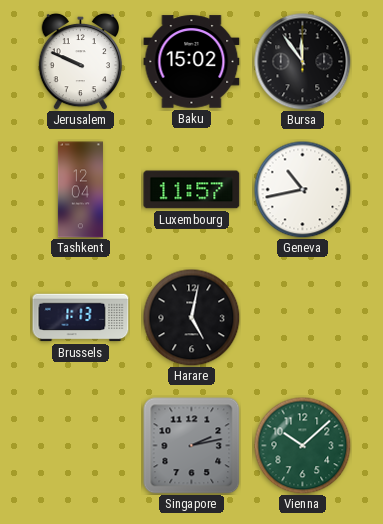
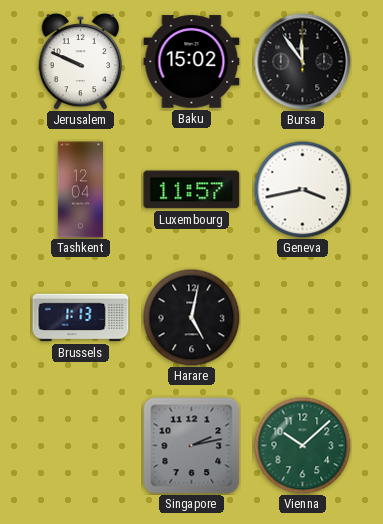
Geneva: 10:43 -> 3:43 (302, 189)
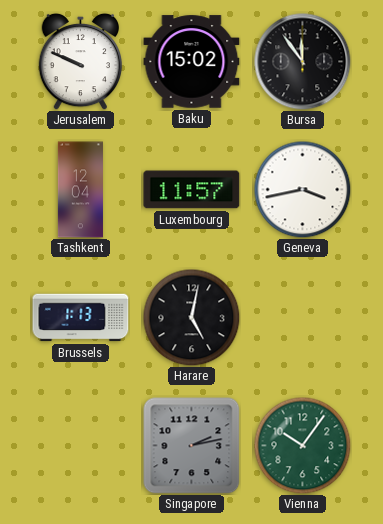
Vienna: 10:08 -> 10:06 (302, 445)
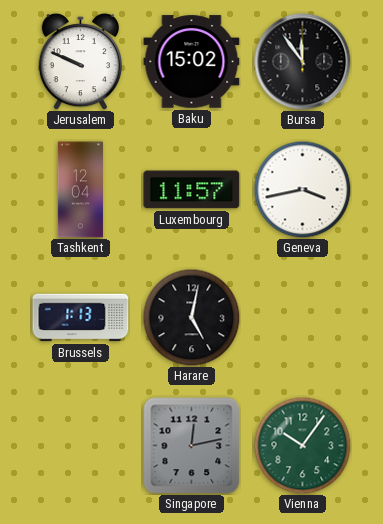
Singapore: 2:13 -> 12:13 (192, 446)
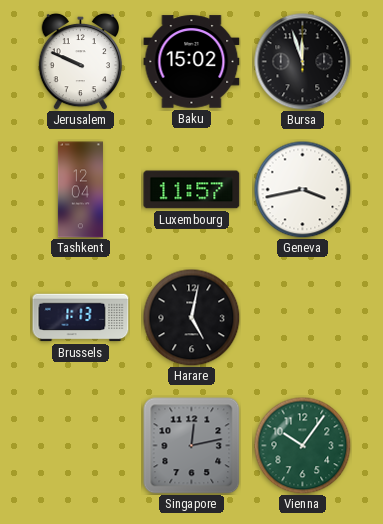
Bursa: 11:54 -> 11:57 (303, 62)
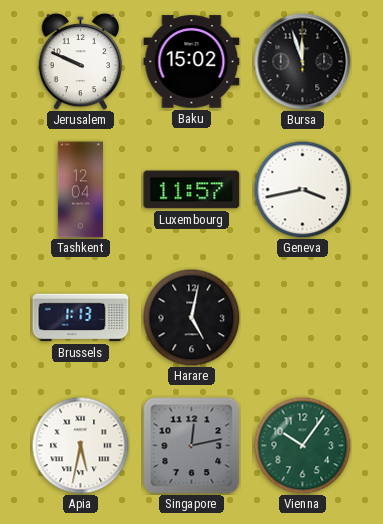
Apia: none -> 5:32 (80, 445)
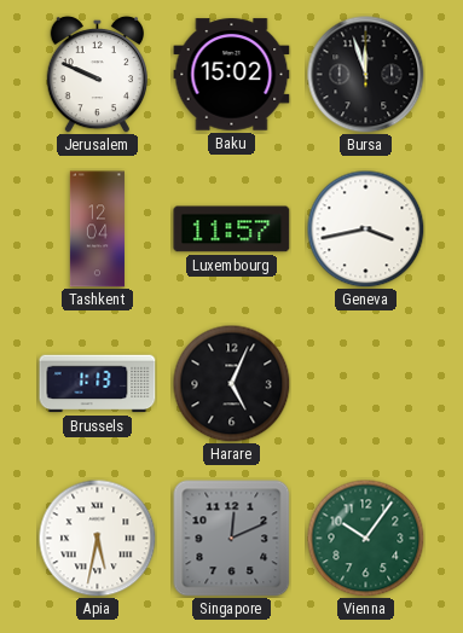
Harare: 5:02 -> 5:04 (231, 383)
Singapore: 12:13 -> 12:11 (232, 539)
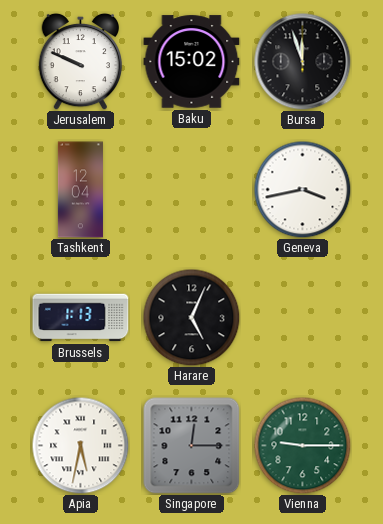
Luxembourg: 11:57 -> none (232, 230)
Singapore: 12:11 -> 12:15 (192, 446)
Vienna: 10:06 -> 9:15 (302, 445)
